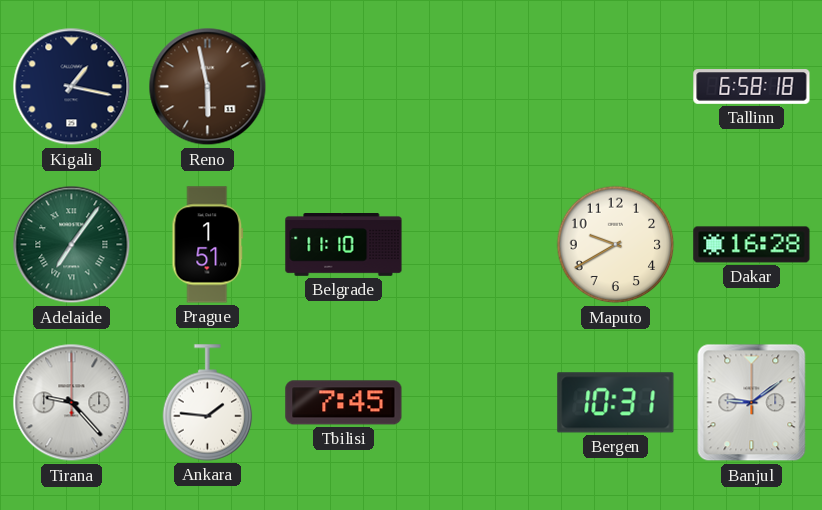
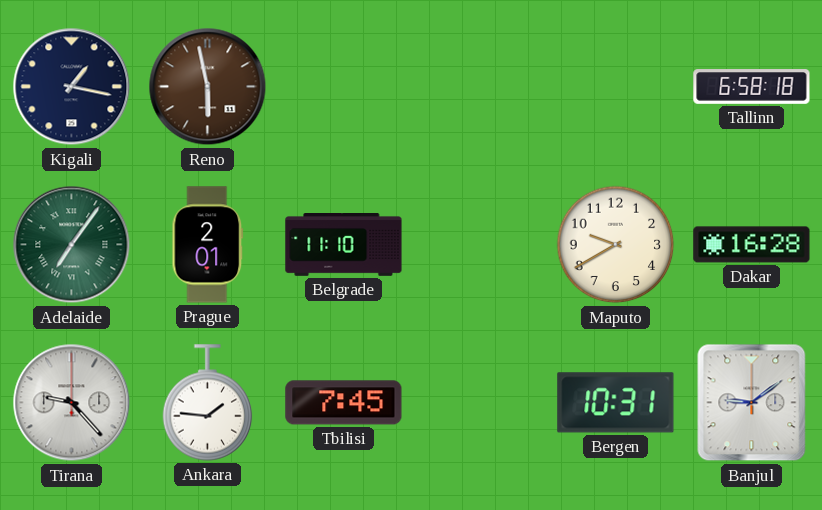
Prague: 1:51 -> 2:01 (208, 245)
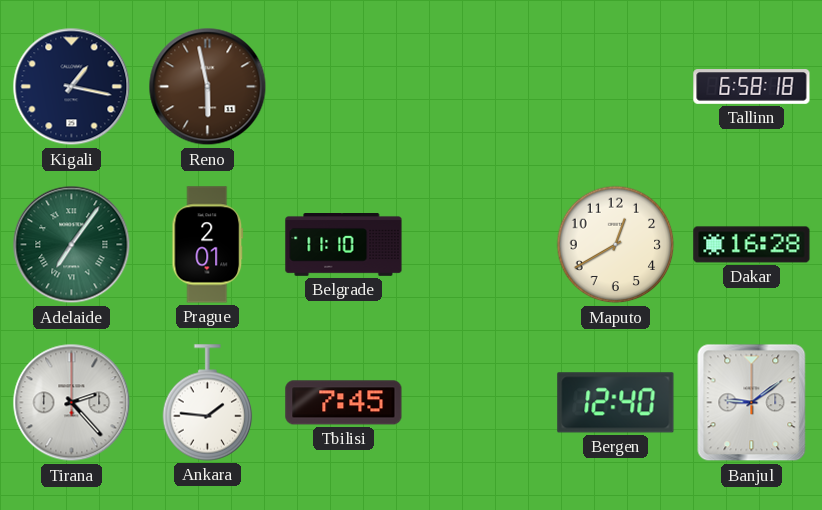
Maputo: 9:40 -> 12:40 (616, 245)
Tirana: 9:23 -> 2:23 (72, 403)
Bergen: 10:31 -> 12:40 (616, 403)
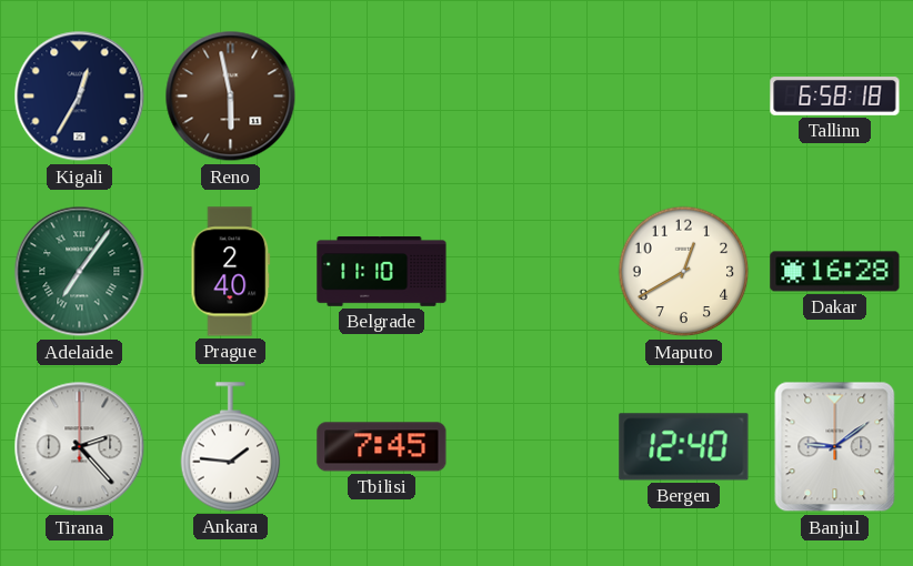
Kigali: 1:17 -> 12:35 (80, 97)
Prague: 2:01 -> 2:40 (231, 272)
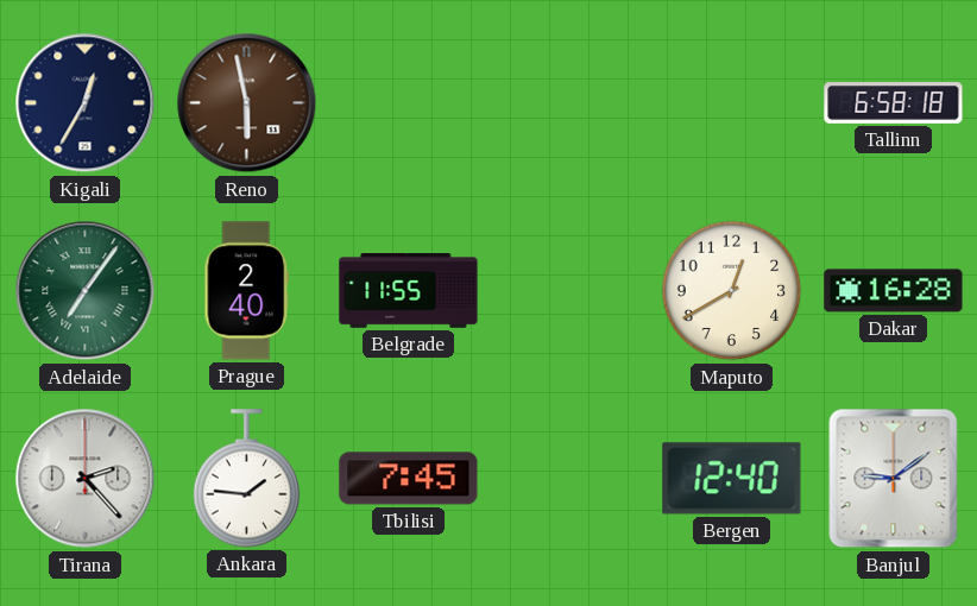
Belgrade: 11:10 -> 11:55 (409, 291)
